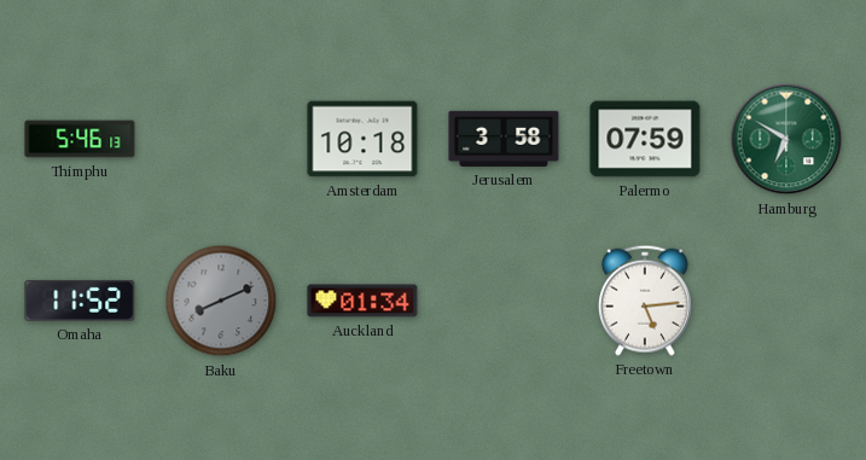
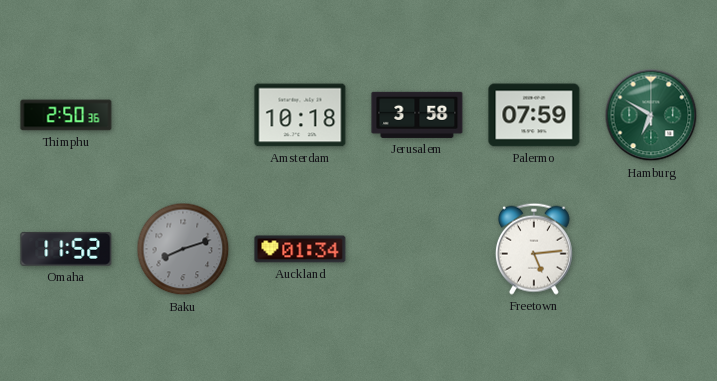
Thimphu: 5:46 -> 2:50 (66, 115)
Baku: 8:11 -> 8:12 (183, 249)
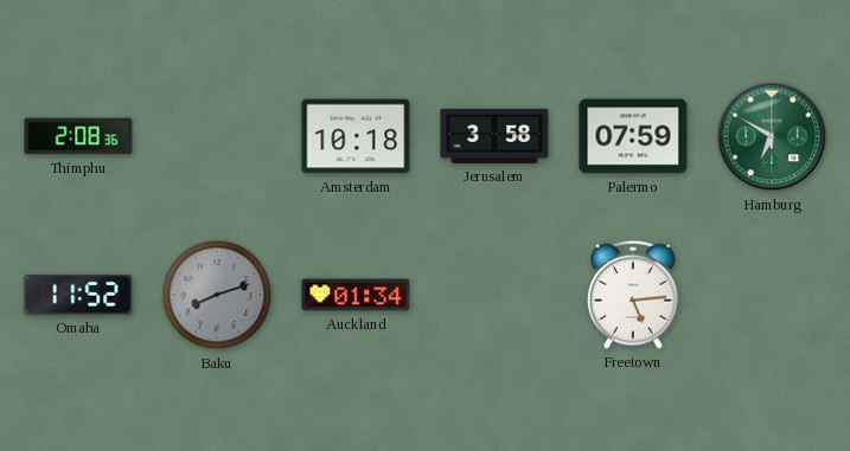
Thimphu: 2:50 -> 2:08 (78, 136)
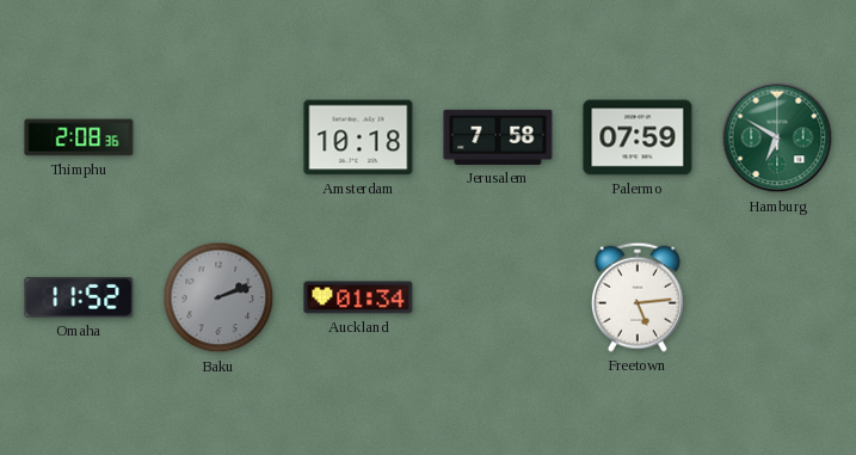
Jerusalem: 3:58 -> 7:58 (498, 137)
Baku: 8:12 -> 2:12 (218, 297)
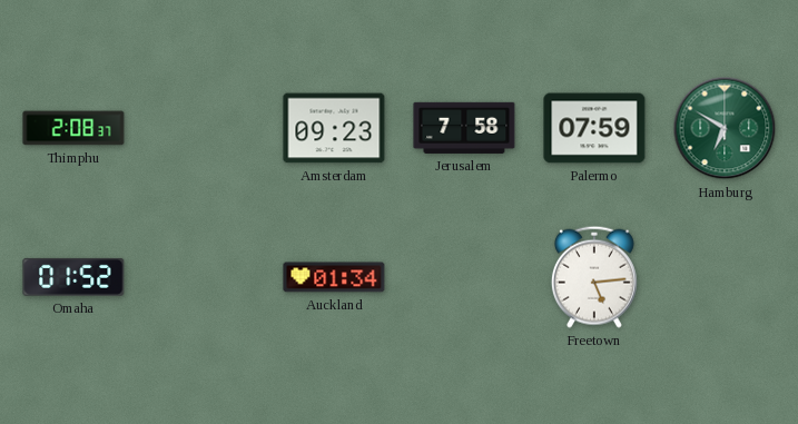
Thimphu: 2:08:36 -> 2:08:37 (73, 128)
Amsterdam: 10:18 -> 09:23 (334, 128)
Omaha: 11:52 -> 01:52 (73, 277)
Baku: 2:12 -> none (218, 297)
